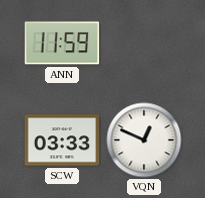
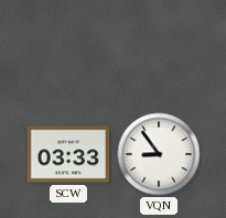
ANN: 11:59 -> none (62, 43)
VQN: 12:49 -> 8:54 (159, 154)
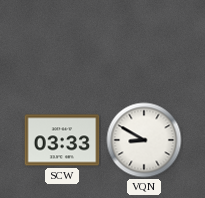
VQN: 8:54 -> 8:50 (144, 140)
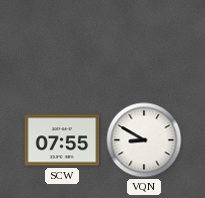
SCW: 03:33 -> 07:55 (62, 140)
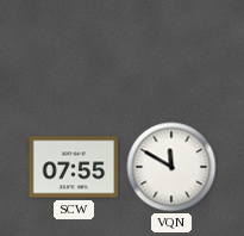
VQN: 8:50 -> 11:50 (171, 167)
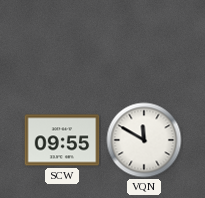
SCW: 07:55 -> 09:55 (62, 140)
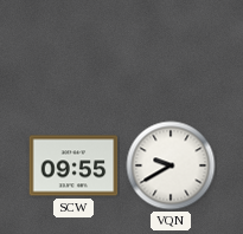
VQN: 11:50 -> 9:40 (171, 165)
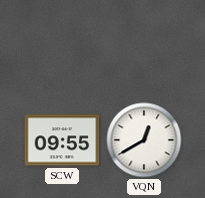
VQN: 9:40 -> 12:40 (144, 140)
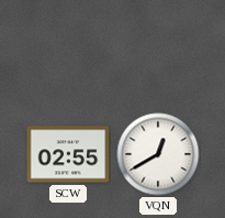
SCW: 09:55 -> 02:55 (68, 154)
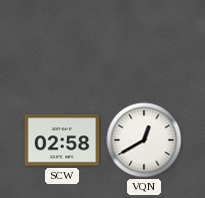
SCW: 02:55 -> 02:58 (62, 140)
